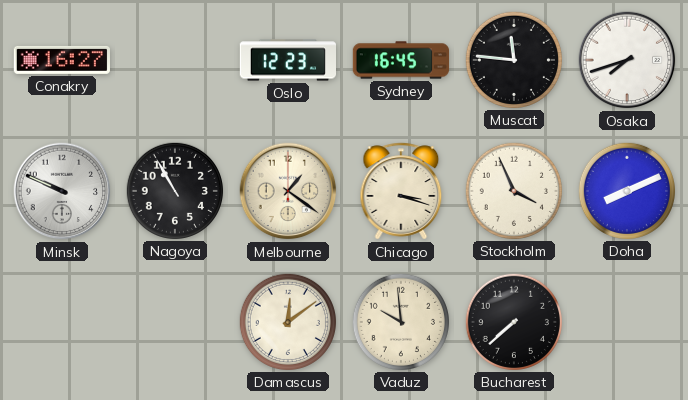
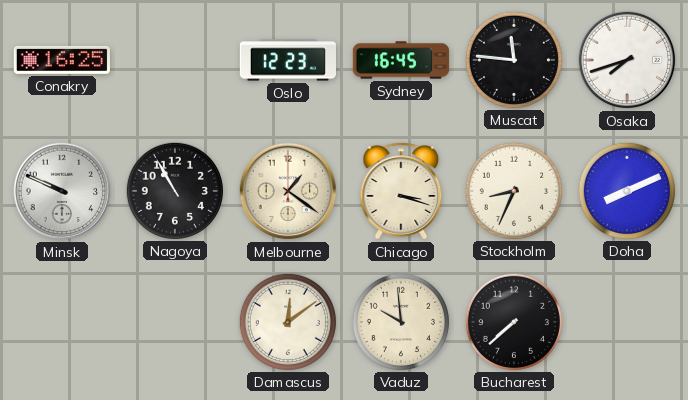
Conakry: 16:27 -> 16:25 (62, 60)
Stockholm: 3:56 -> 8:34 (513, 190)
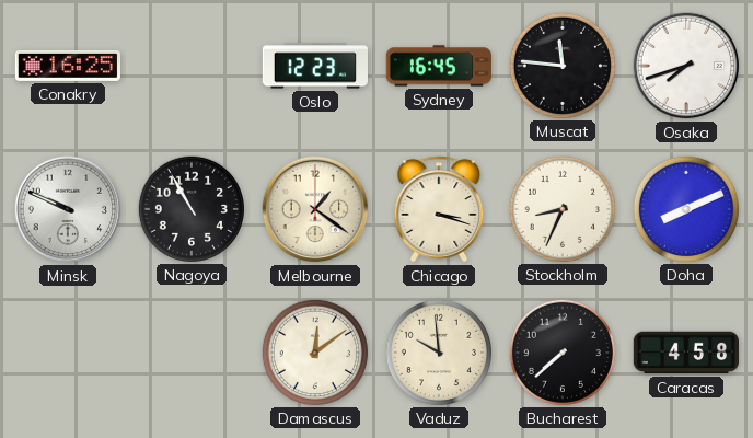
Caracas: none -> 4:58 (686, 353)
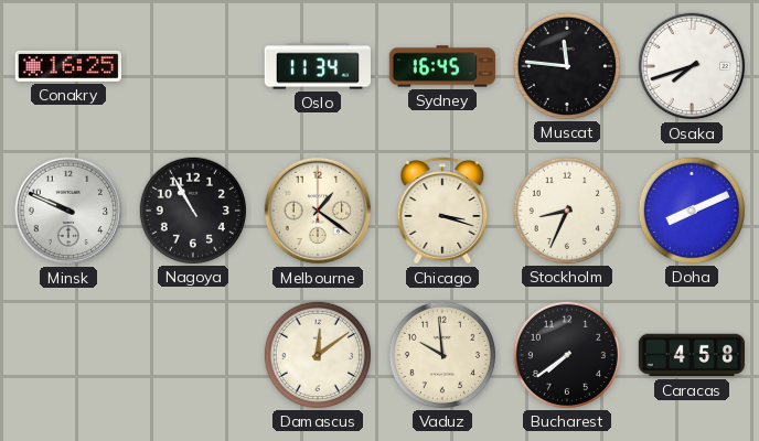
Oslo: 12:23 -> 11:34 (317, 66)
Bucharest: 7:38 -> 7:39 (566, 354)
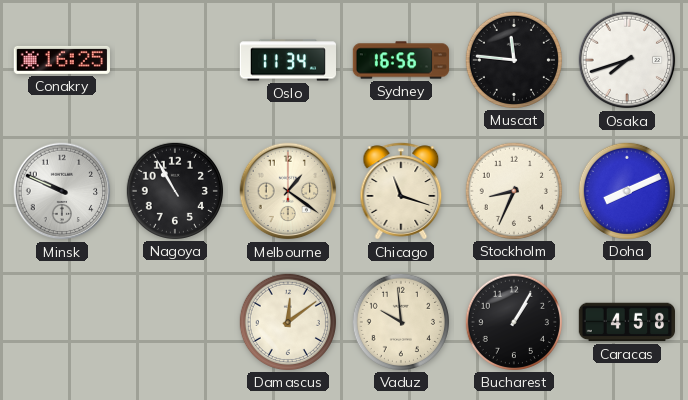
Sydney: 16:45 -> 16:56 (401, 60)
Chicago: 3:18 -> 11:18 (401, 191)
Bucharest: 7:39 -> 1:05 (513, 321)
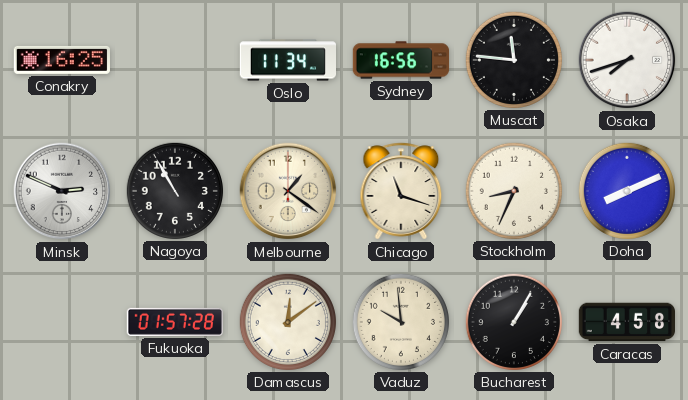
Minsk: 9:49 -> 2:49 (62, 191)
Fukuoka: none -> 01:57 (174, 322)
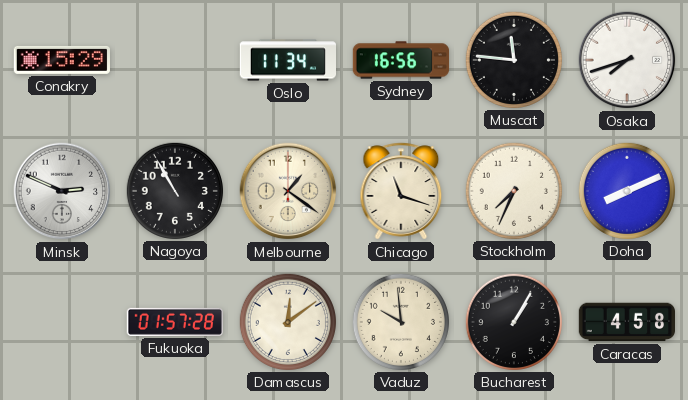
Conakry: 16:25 -> 15:29 (62, 60)
Stockholm: 8:34 -> 7:34 (513, 190)
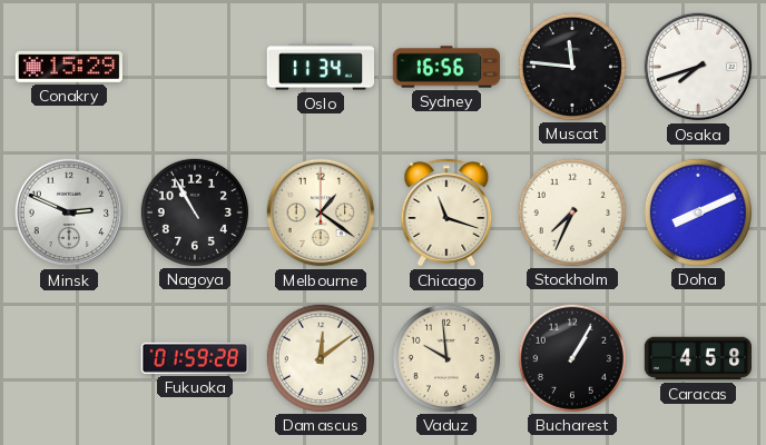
Fukuoka: 01:57 -> 01:59 (194, 358)
